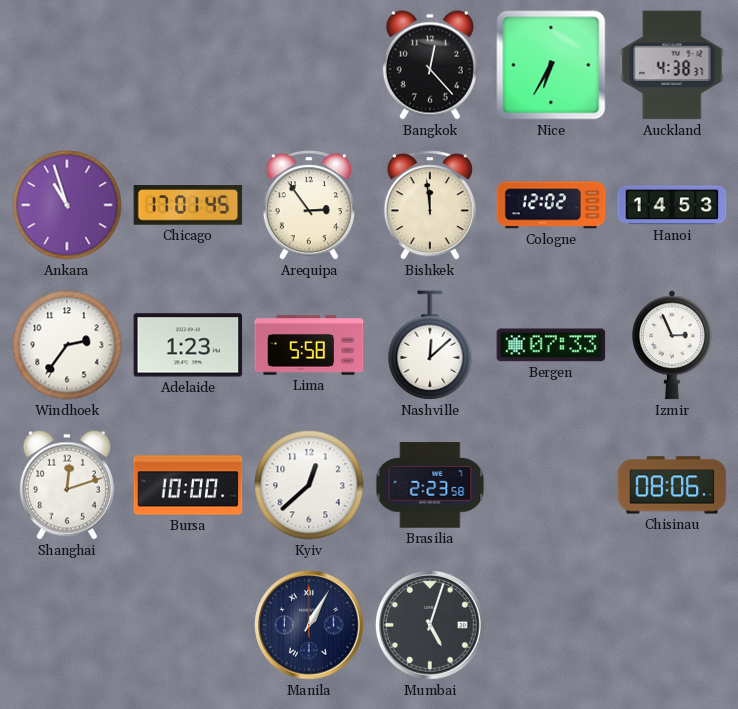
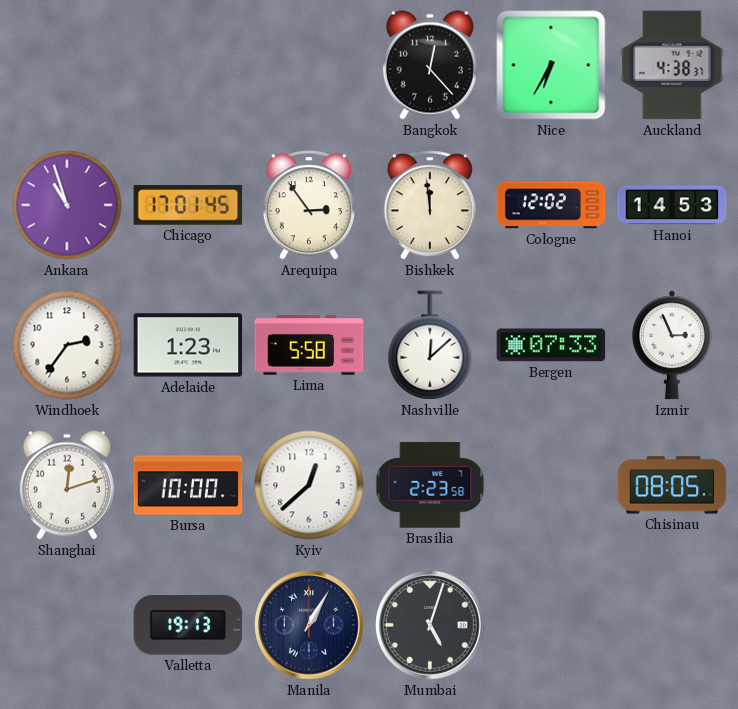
Chisinau: 08:06 -> 08:05 (672, 485)
Valletta: none -> 19:13 (188, 625)
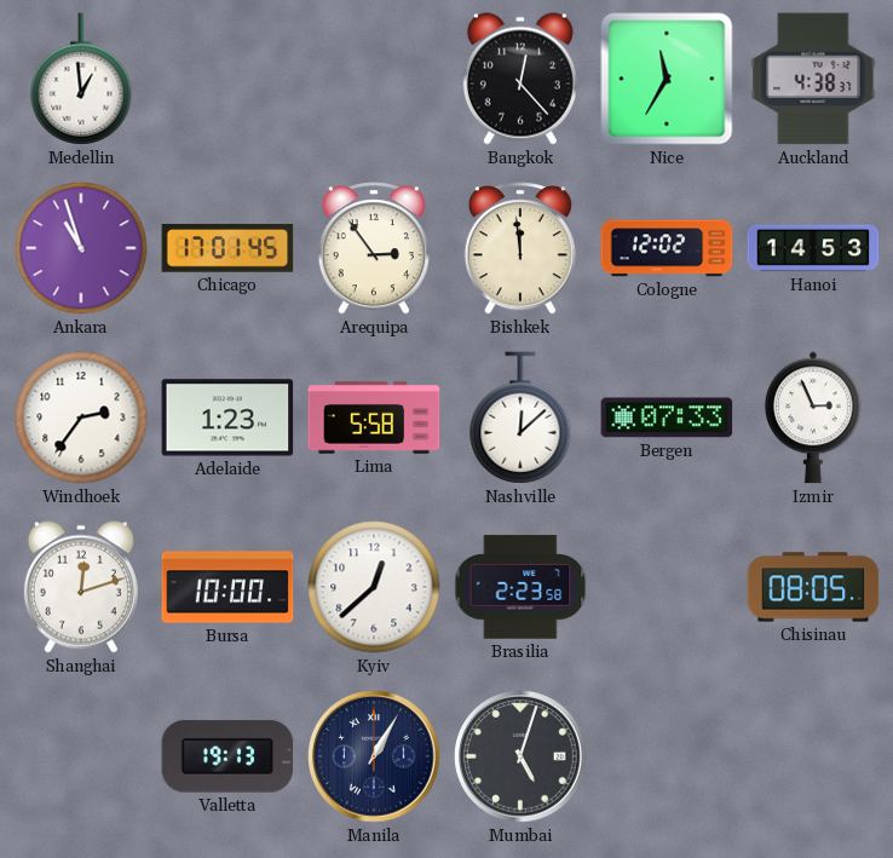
Medellin: none -> 12:59 (81, 79)
Nice: 6:35 -> 11:35 (667, 79)
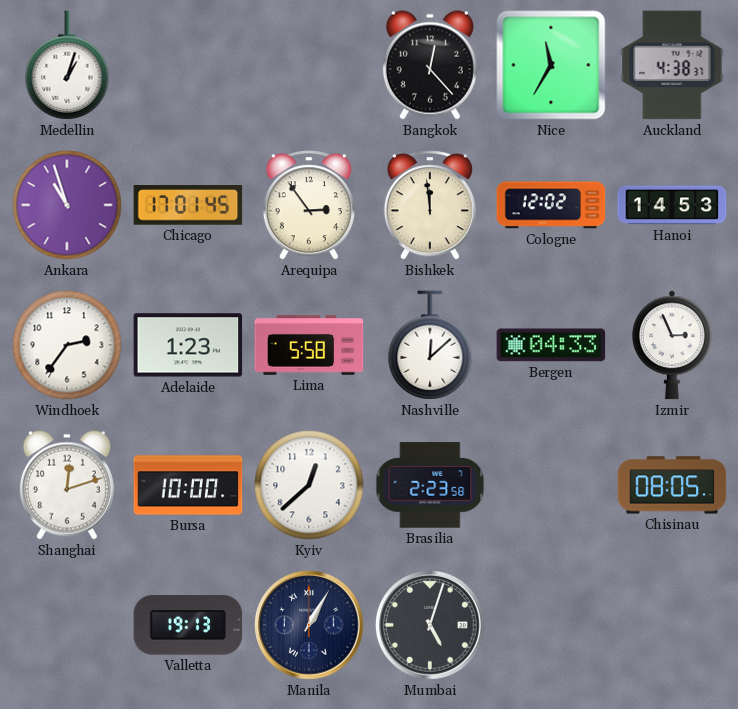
Medellin: 12:59 -> 1:03 (67, 65)
Bergen: 07:33 -> 04:33 (551, 345)
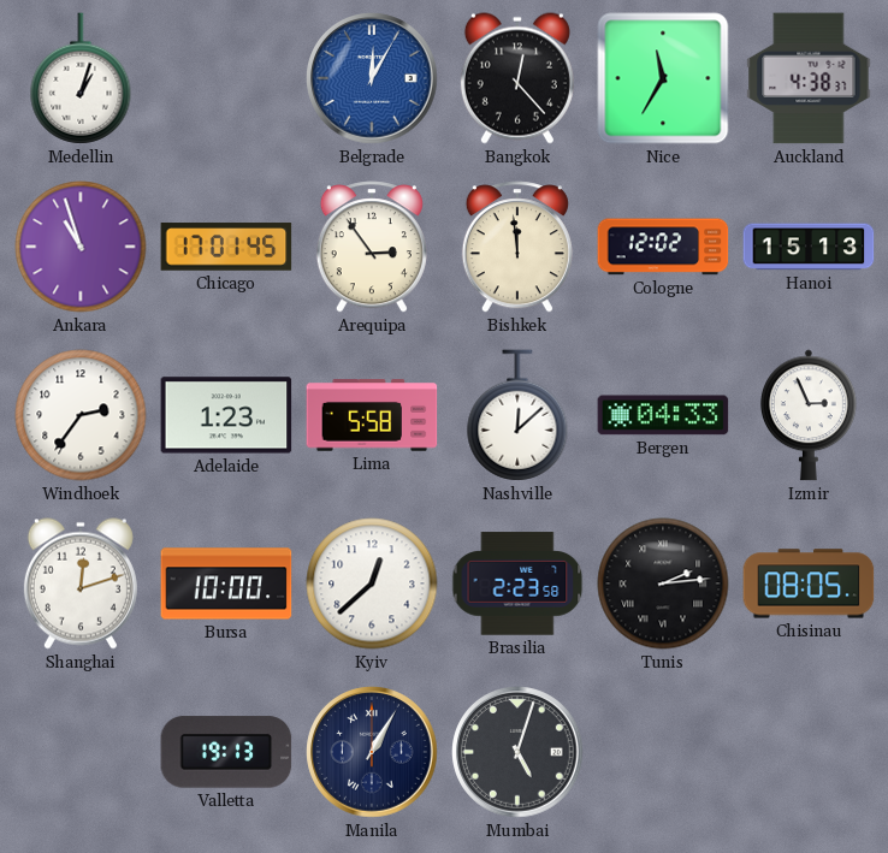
Belgrade: none -> 12:05 (372, 78)
Hanoi: 14:53 -> 15:13 (809, 247)
Tunis: none -> 2:14 (663, 584)
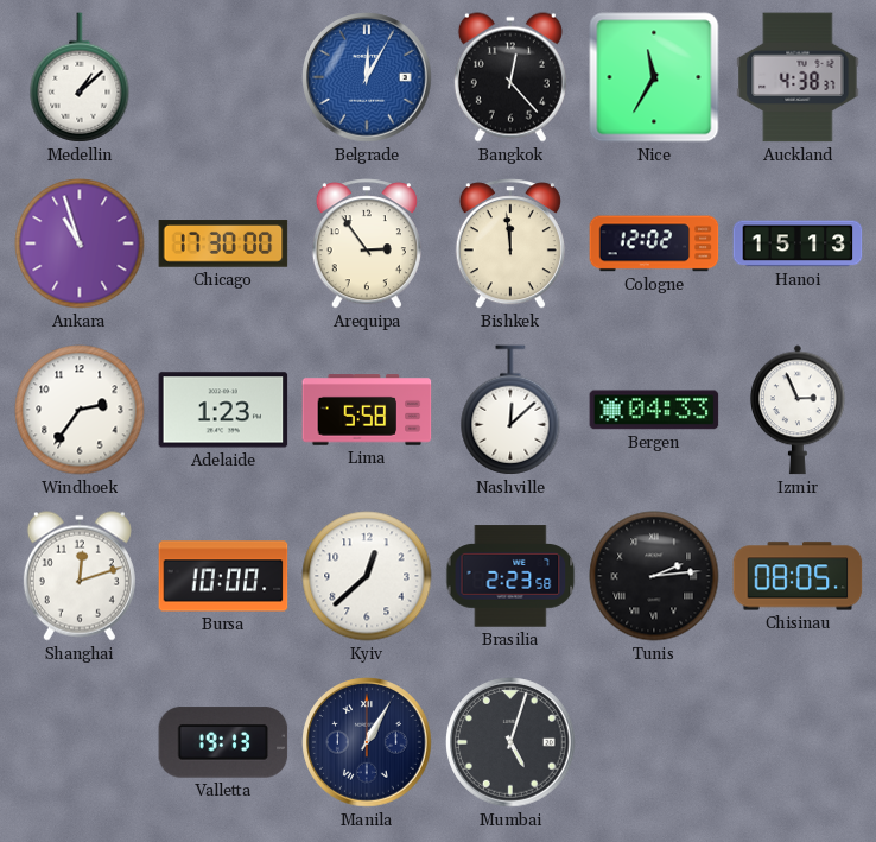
Medellin: 1:03 -> 1:08 (80, 77)
Chicago: 17:01 -> 17:30 (223, 243)
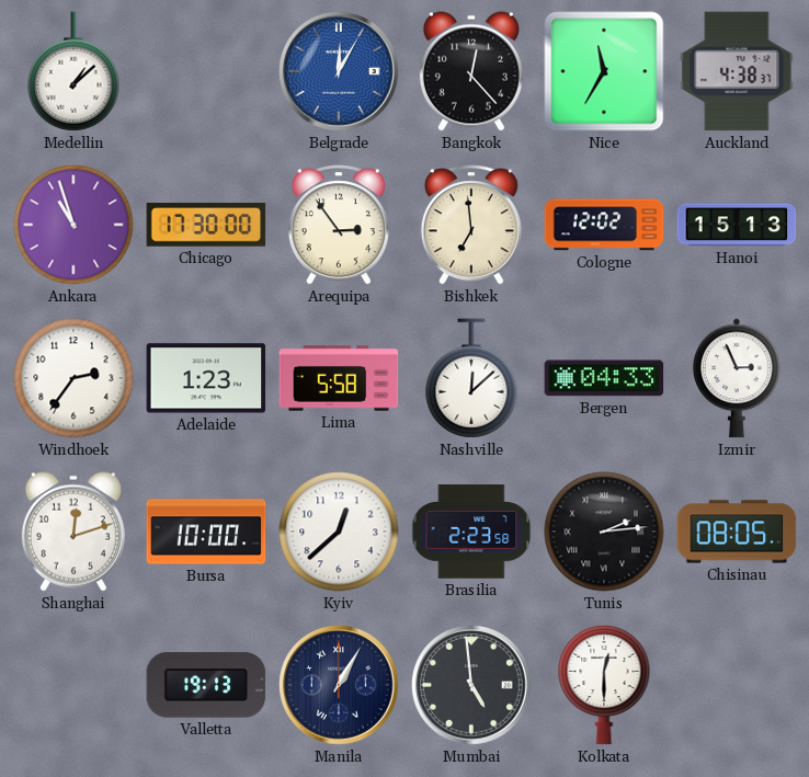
Bishkek: 11:59 -> 6:59 (471, 225)
Mumbai: 5:03 -> 4:59 (471, 685)
Kolkata: none -> 12:30 (604, 685)
